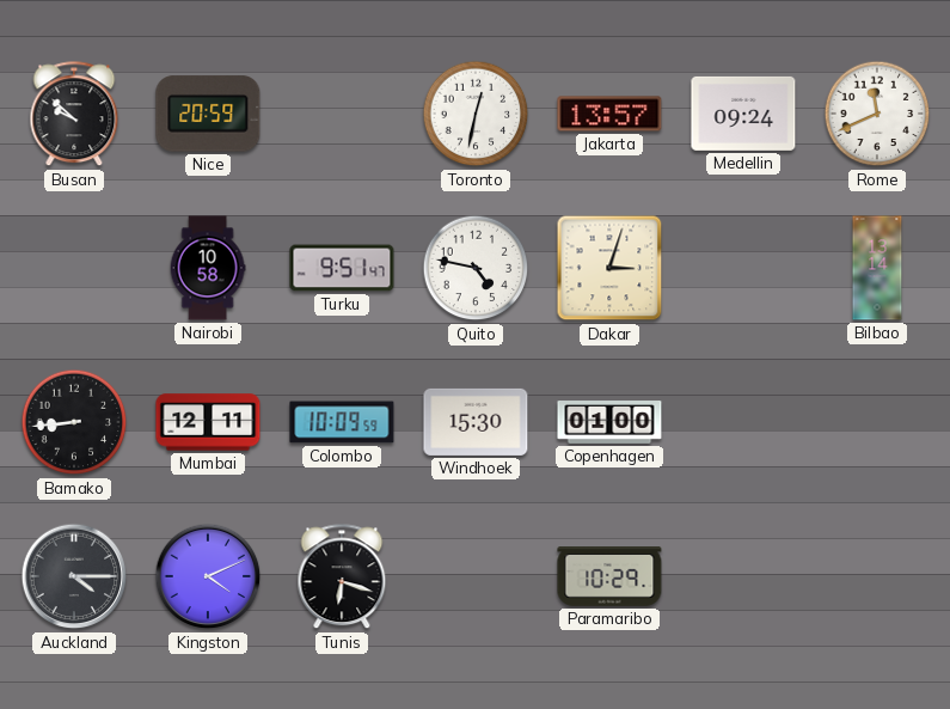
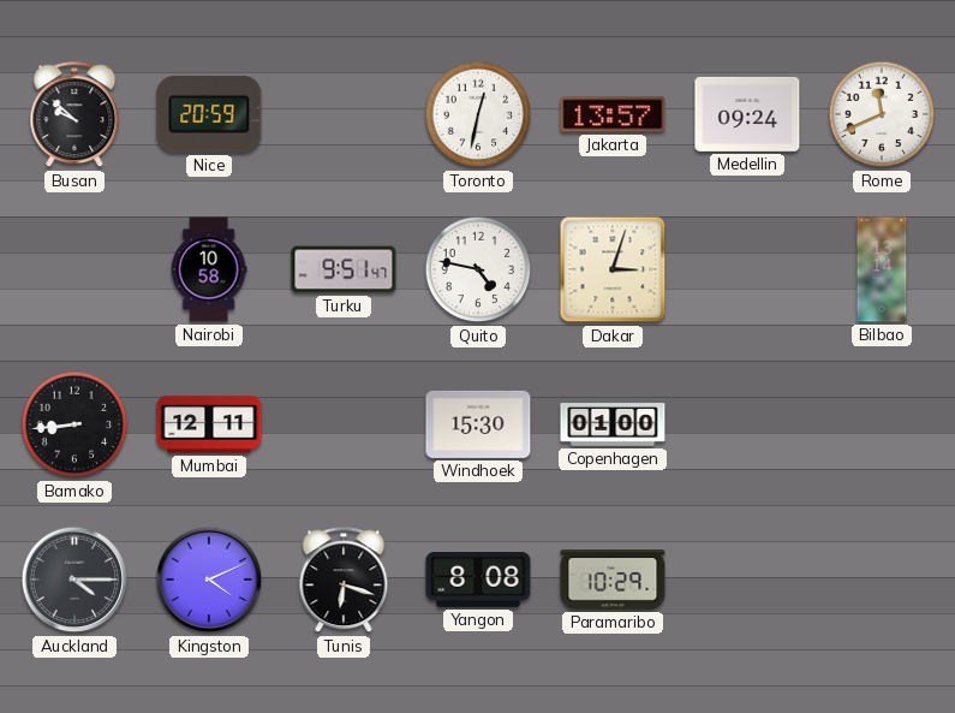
Colombo: 10:09 -> none (342, 422)
Yangon: none -> 8:08 (478, 580)
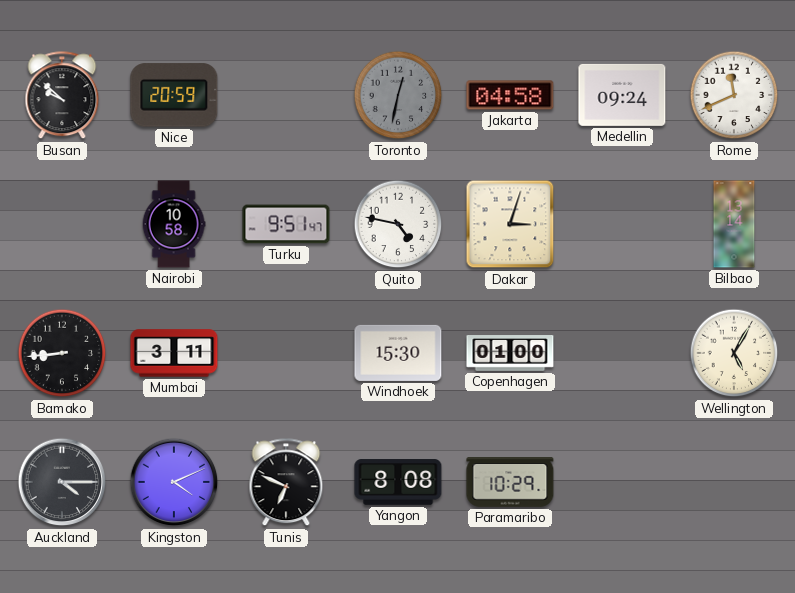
Toronto dial: white -> grey (398, 95)
Jakarta: 13:57 -> 04:58 (510, 95)
Mumbai: 12:11 -> 3:11 (174, 353)
Wellington: none -> 5:05 (734, 353)
Tunis: 6:18 -> 6:49 (286, 483)
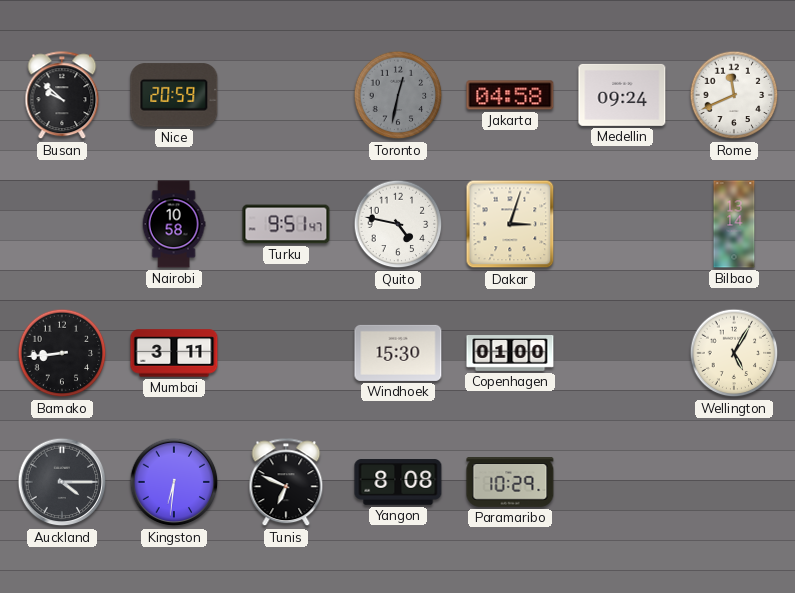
Kingston: 4:11 -> 6:31 (174, 482)
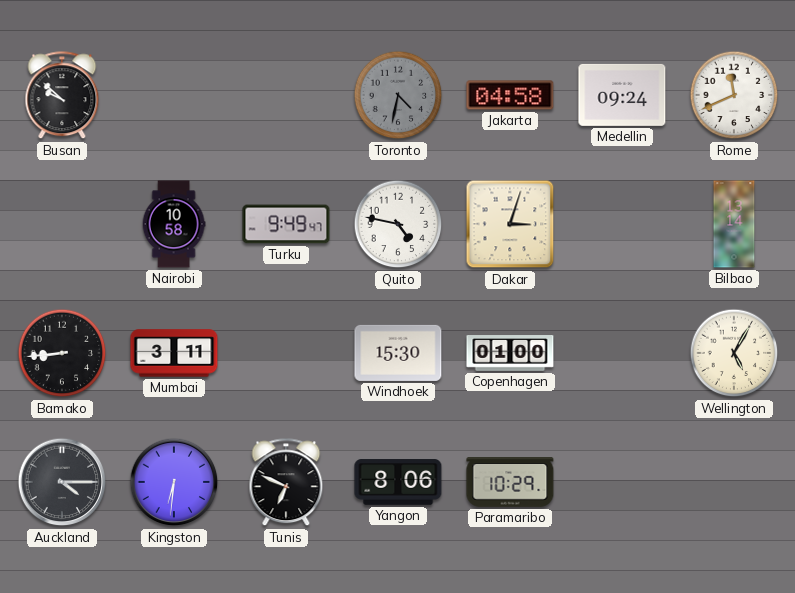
Nice: 20:59 -> none (174, 95)
Toronto: 12:32 -> 4:32 (398, 95)
Turku: 9:51 -> 9:49 (286, 224)
Yangon: 8:08 -> 8:06 (398, 482)
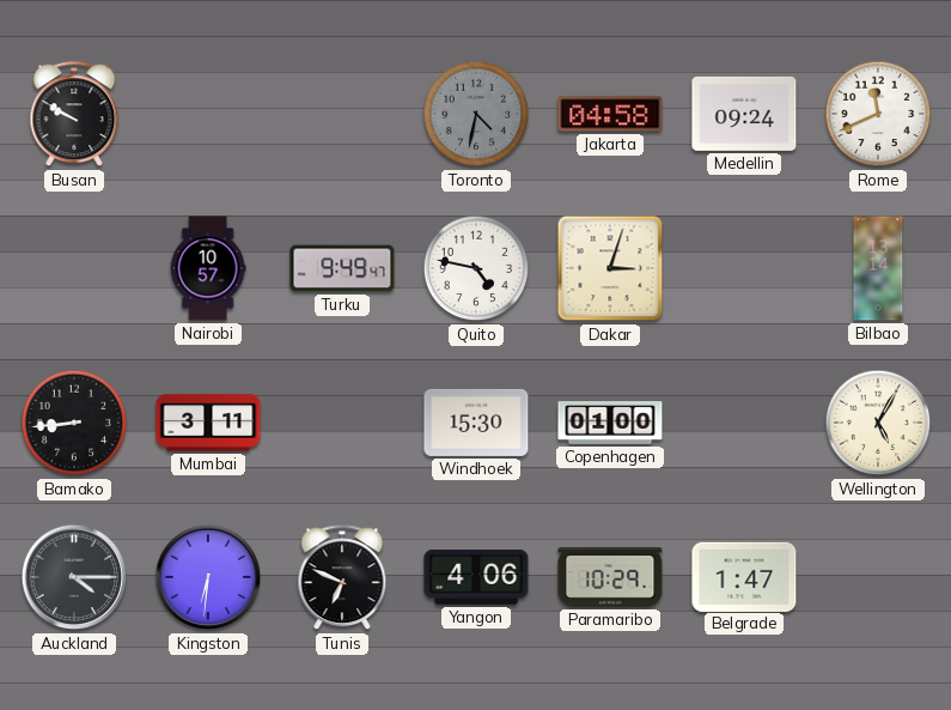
Busan: 9:52 -> 9:50 (74, 115)
Nairobi: 10:58 -> 10:57 (208, 268)
Yangon: 8:06 -> 4:06 (476, 577)
Belgrade: none -> 1:47 (744, 576)
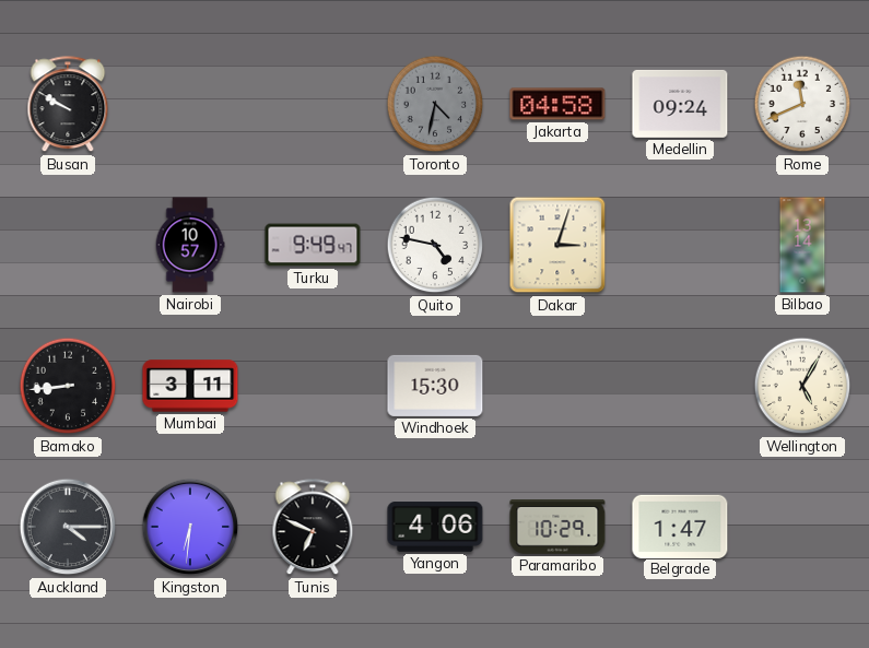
Copenhagen: 01:00 -> none (610, 424)
